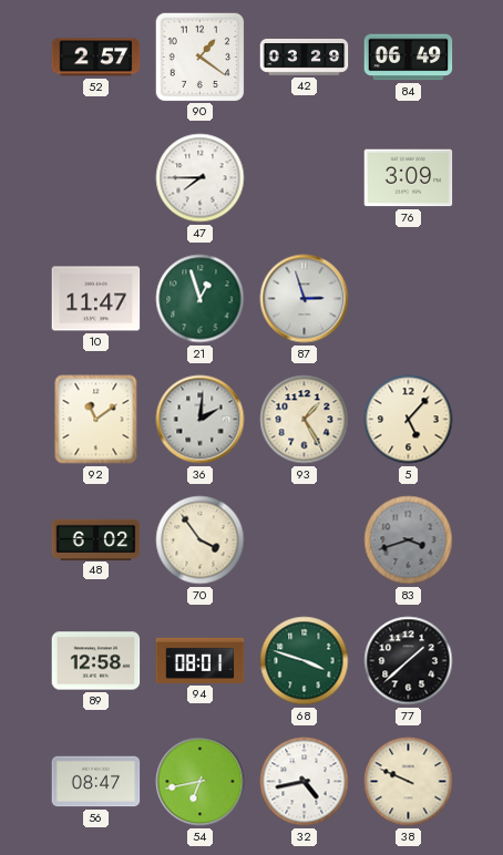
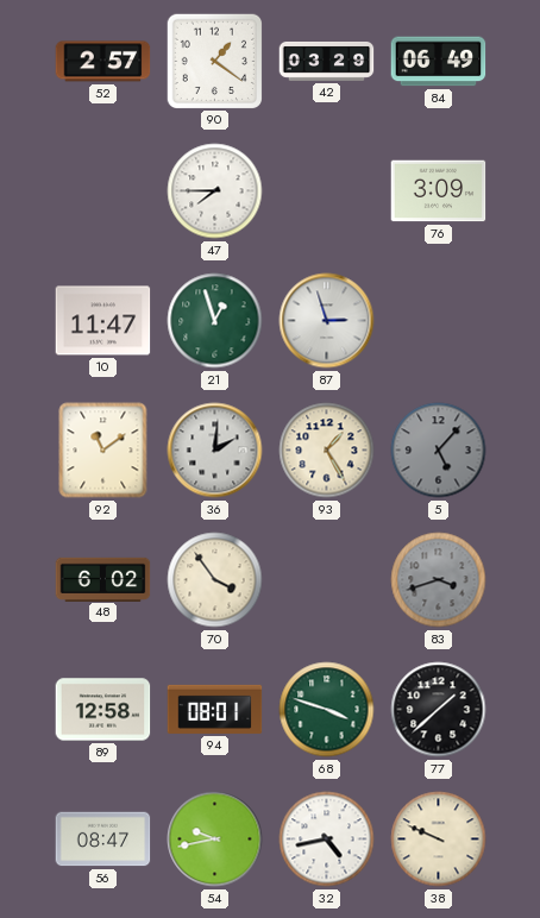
5 dial: cream -> grey (439, 451)
54: 6:43 -> 9:43 (215, 840)
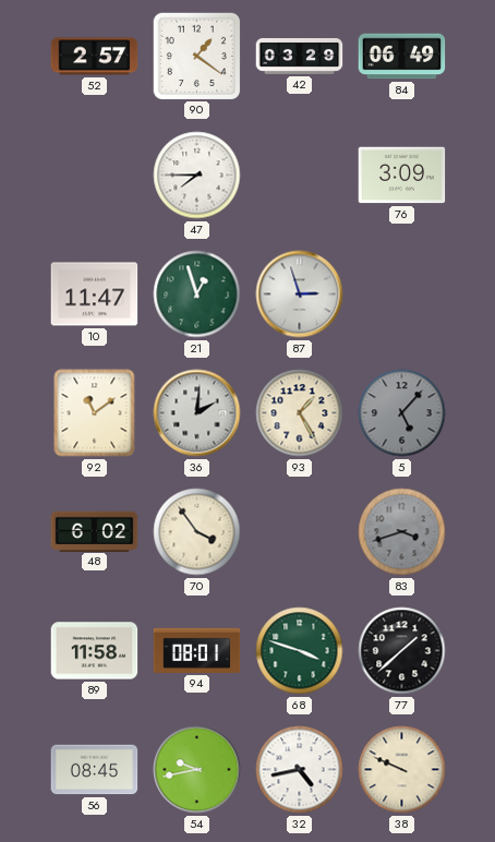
89: 12:58 -> 11:58 (95, 651)
56: 08:47 -> 08:45 (95, 770)
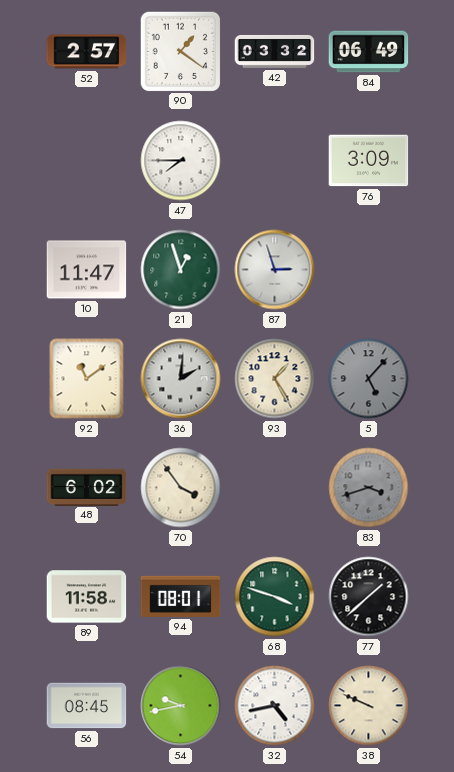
42: 03:29 -> 03:32 (275, 51)
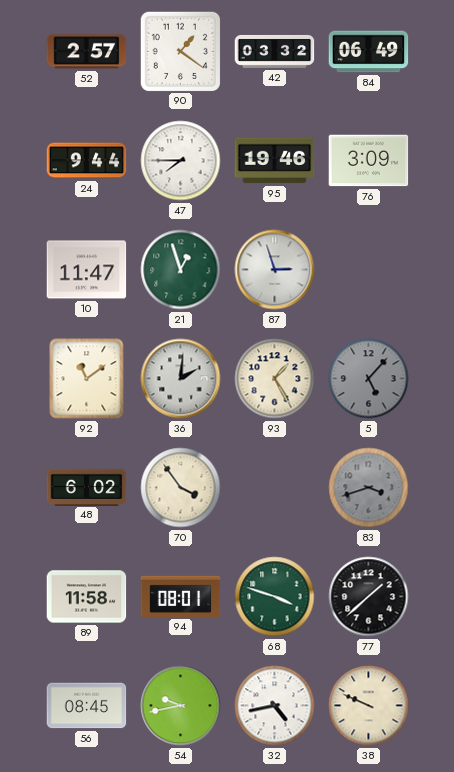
24: none -> 9:44 (87, 161)
95: none -> 19:46 (275, 161)
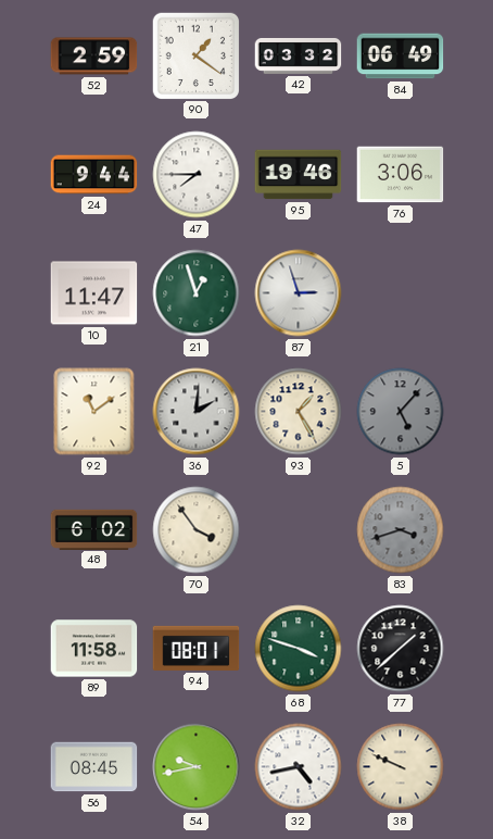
52: 2:57 -> 2:59 (94, 57)
76: 3:09 -> 3:06 (401, 175)
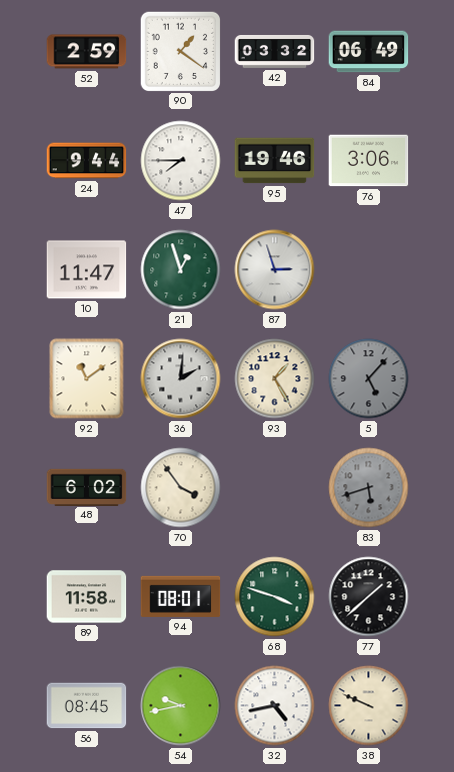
83: 3:42 -> 5:42 (369, 488)
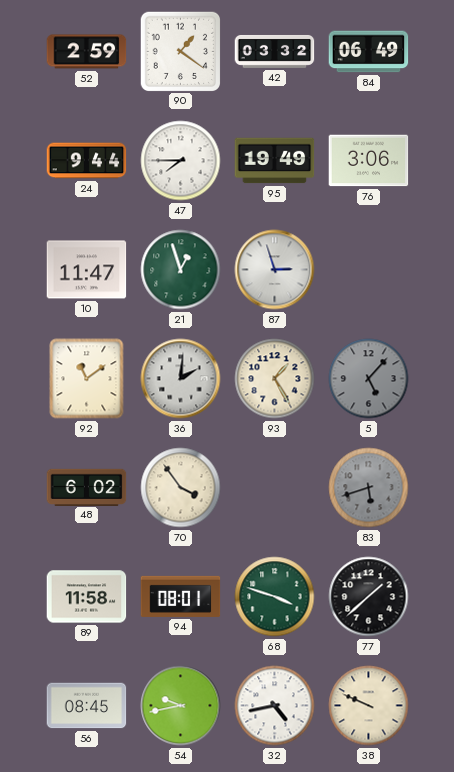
95: 19:46 -> 19:49 (275, 161)
